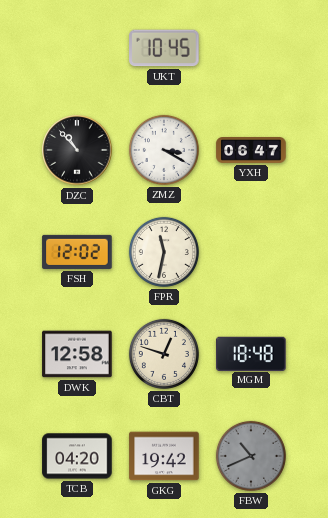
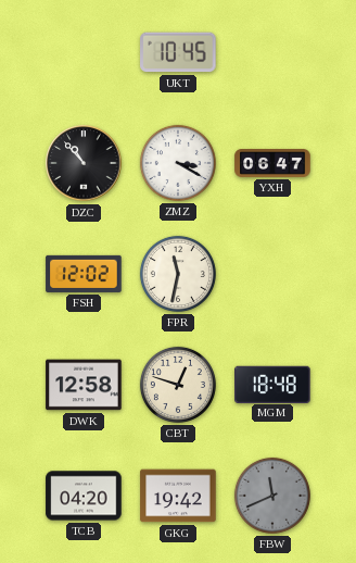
FBW: 10:41 -> 11:41 (272, 496)
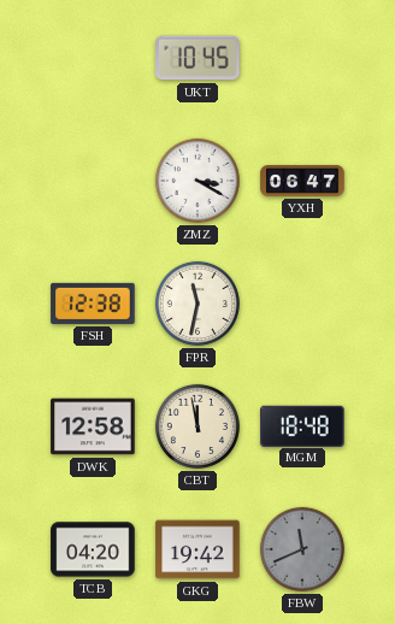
DZC: 10:53 -> none (84, 163)
FSH: 12:02 -> 12:38 (93, 304)
CBT: 12:48 -> 11:58 (197, 426)
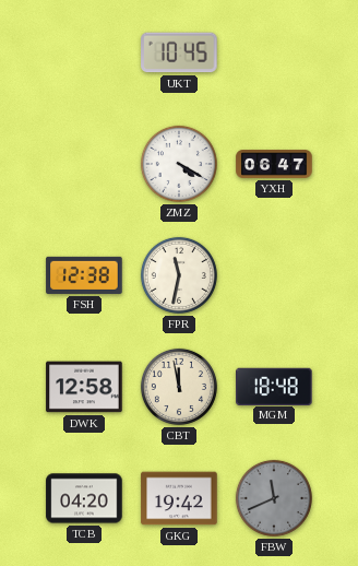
ZMZ: 3:20 -> 4:20 (179, 164)
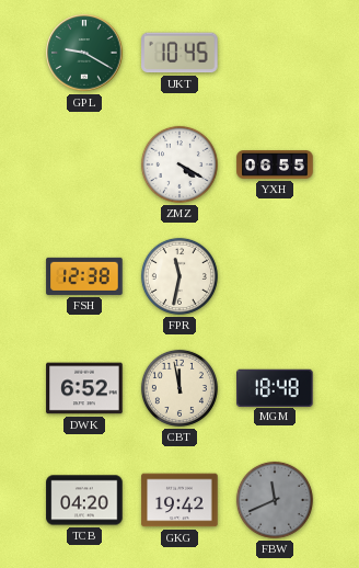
GPL: none -> 9:20 (84, 53)
YXH: 06:47 -> 06:55 (275, 166)
DWK: 12:58 -> 6:52 (84, 388)
